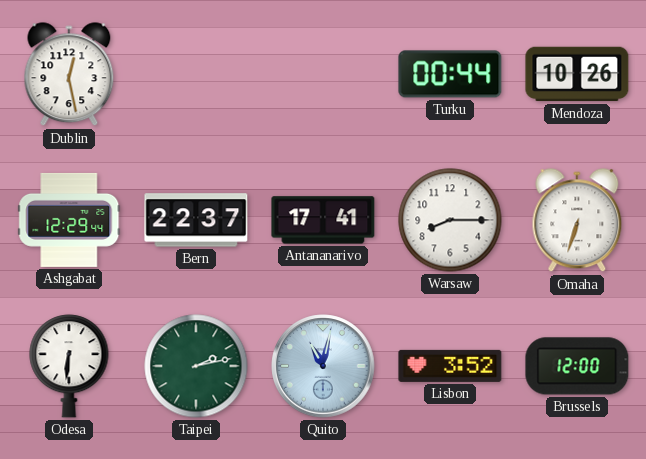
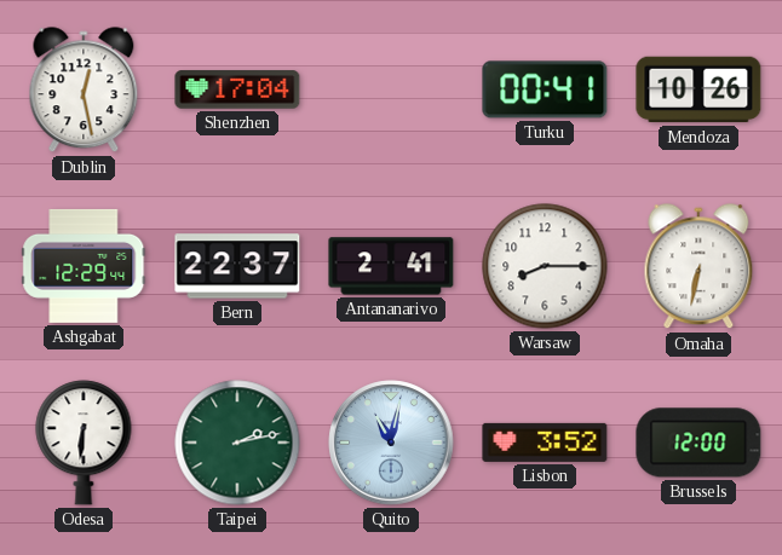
Shenzhen: none -> 17:04 (237, 89)
Turku: 00:44 -> 00:41 (545, 89)
Antananarivo: 17:41 -> 2:41 (391, 266)
Omaha: 6:33 -> 6:32 (698, 267)
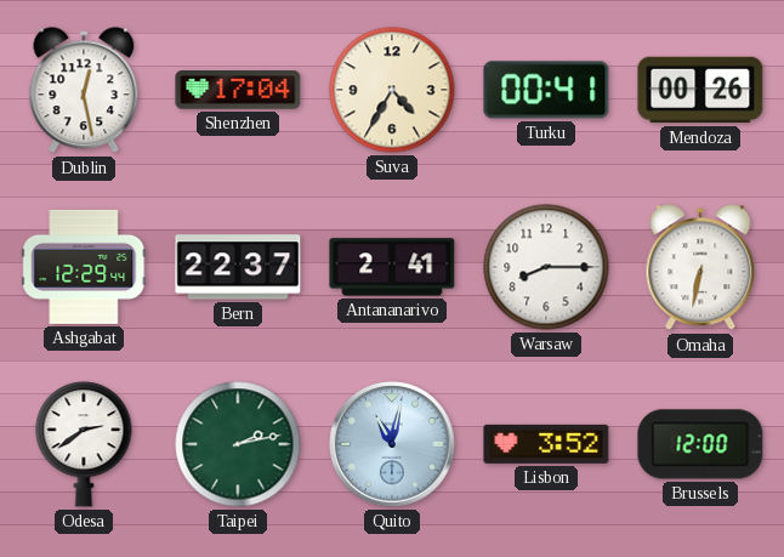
Suva: none -> 4:35 (392, 90)
Mendoza: 10:26 -> 00:26 (700, 90)
Odesa: 6:31 -> 2:39 (84, 444)
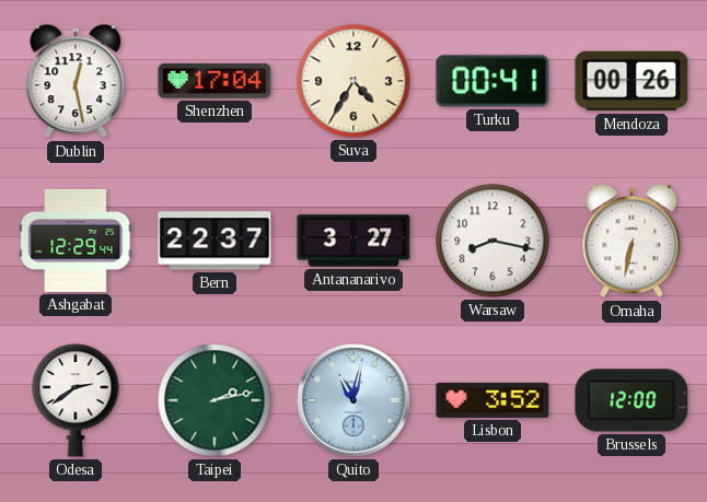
Antananarivo: 2:41 -> 3:27 (353, 241)
Warsaw: 8:15 -> 8:17 (492, 241)
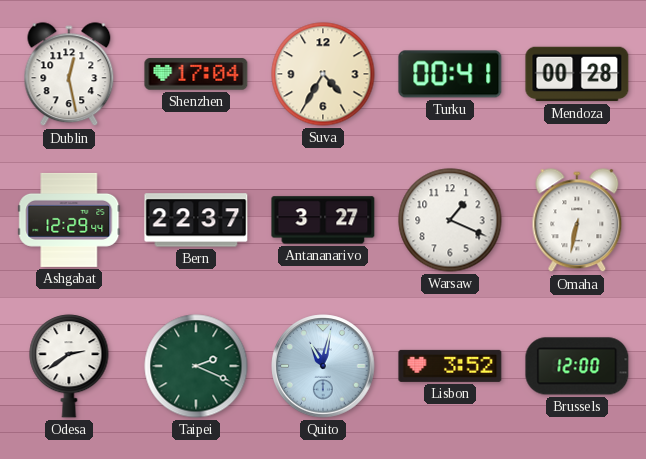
Mendoza: 00:26 -> 00:28 (577, 74)
Warsaw: 8:17 -> 1:19 (450, 220)
Taipei: 2:13 -> 2:19 (196, 366)
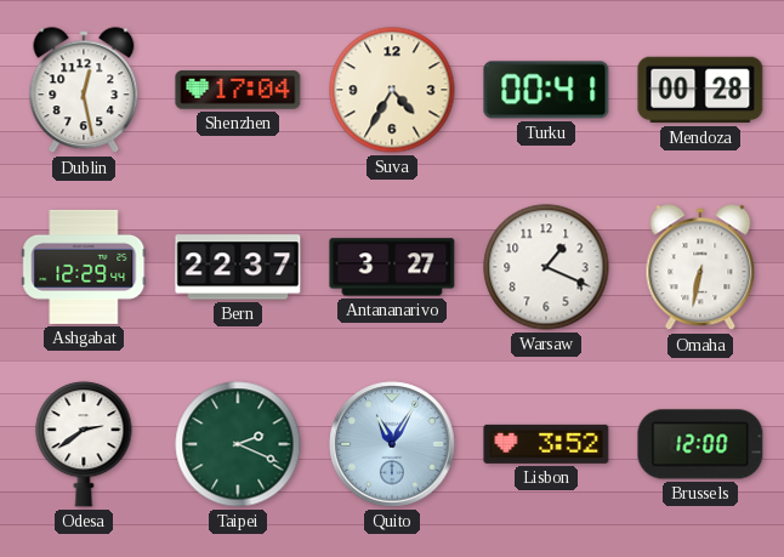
Quito: 11:02 -> 11:05 (392, 444)
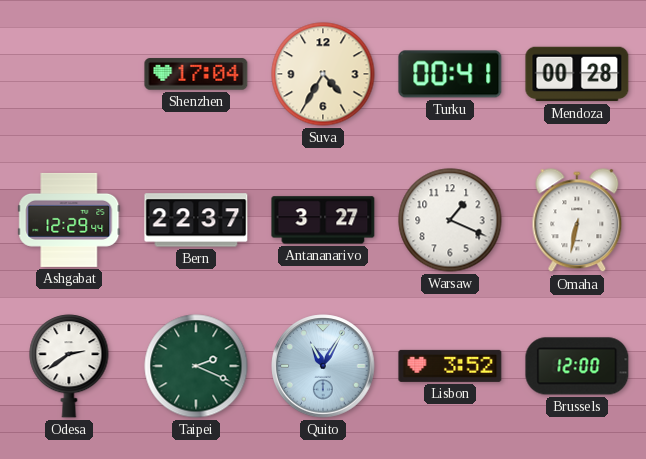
Dublin: 12:28 -> none (84, 91)
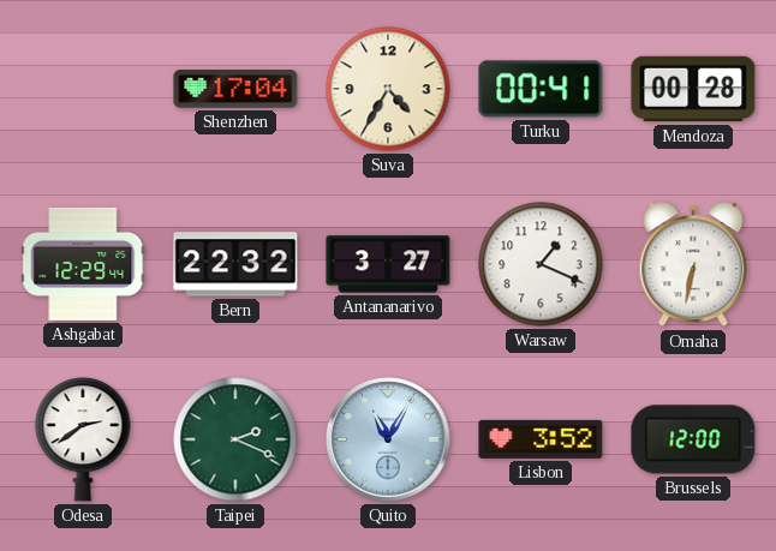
Bern: 22:37 -> 22:32 (235, 264)
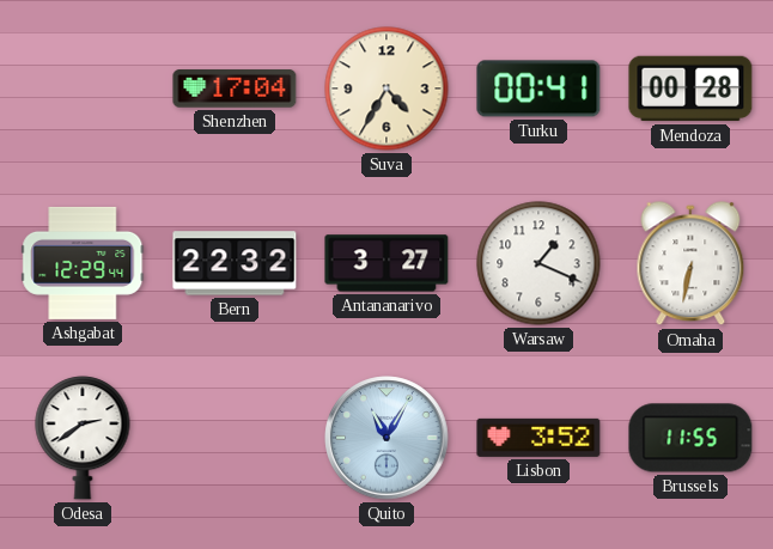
Taipei: 2:19 -> none (235, 439)
Brussels: 12:00 -> 11:55 (690, 438)
